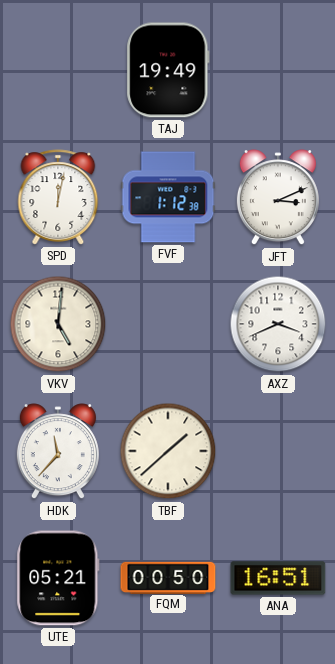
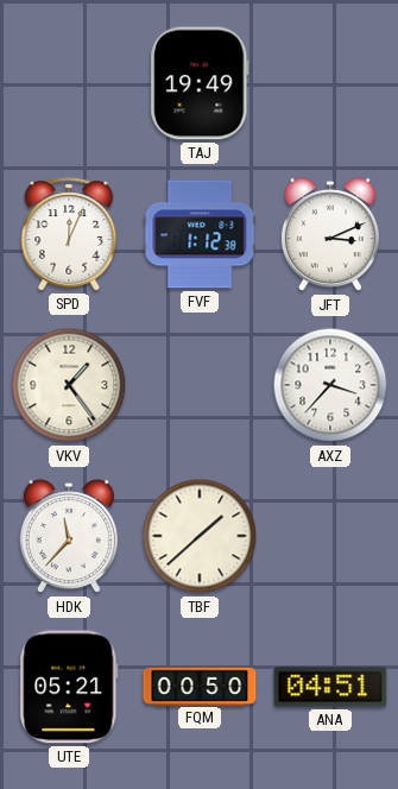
SPD: 12:02 -> 12:04 (69, 234)
VKV: 5:01 -> 1:24 (69, 385)
AXZ: 3:41 -> 3:37 (330, 385)
ANA: 16:51 -> 04:51 (330, 687)
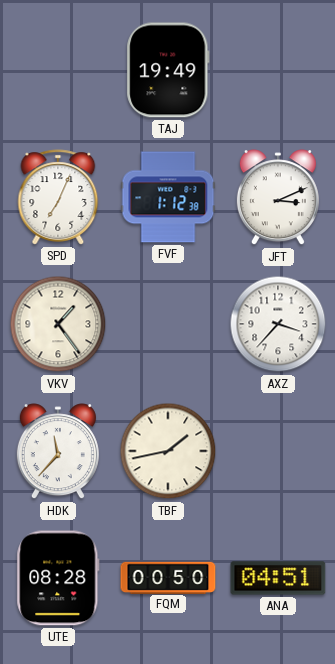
SPD: 12:04 -> 7:04 (58, 197)
TBF: 1:38 -> 1:43 (168, 451)
UTE: 05:21 -> 08:28 (58, 578)
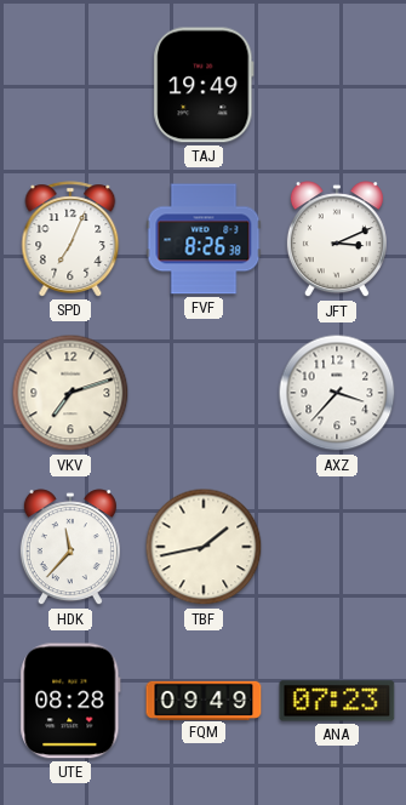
FVF: 1:12 -> 8:26 (204, 239)
VKV: 1:24 -> 7:12 (70, 393)
FQM: 00:50 -> 09:49 (204, 700)
ANA: 04:51 -> 07:23 (337, 701)
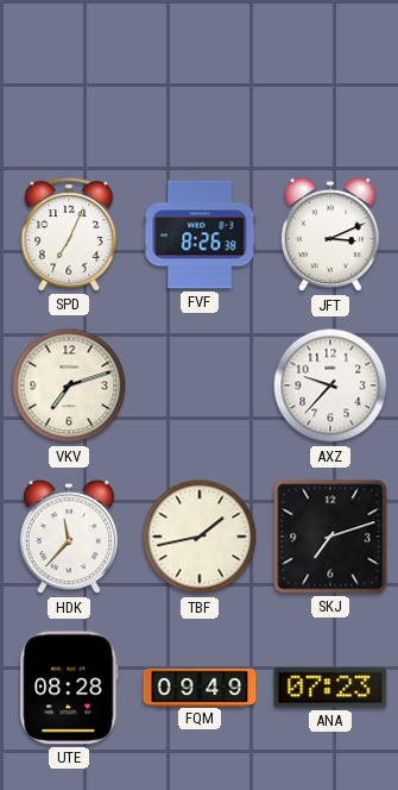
TAJ: 19:49 -> none (204, 85)
AXZ: 3:37 -> 9:37 (330, 385)
SKJ: none -> 7:12 (330, 537)
